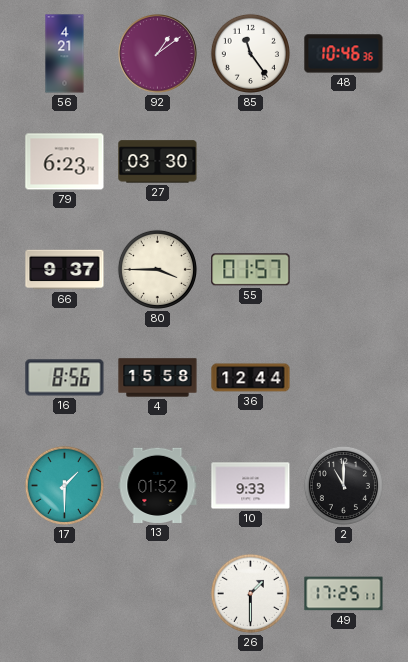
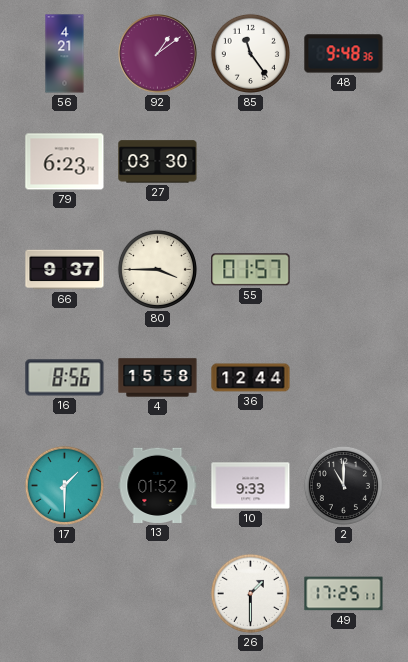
48: 10:46 -> 9:48 (344, 54)
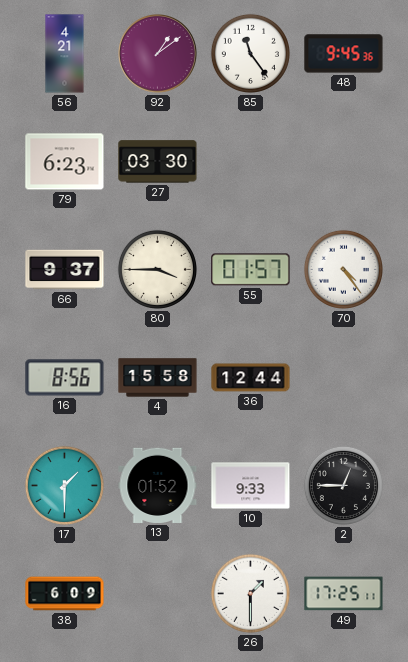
48: 9:48 -> 9:45 (344, 54)
70: none -> 4:24 (343, 269)
2: 11:00 -> 12:45 (343, 485)
38: none -> 6:09 (65, 594)
